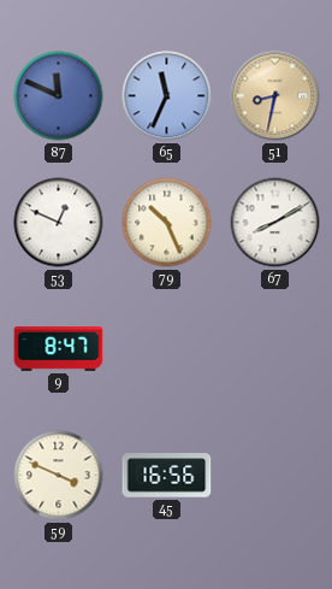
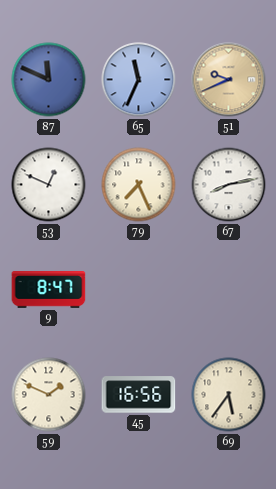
51: 8:32 -> 9:41 (229, 80)
79: 10:26 -> 7:26 (139, 185)
67: 8:10 -> 8:13 (229, 185)
59: 3:49 -> 1:49 (49, 395)
69: none -> 5:36 (229, 395)
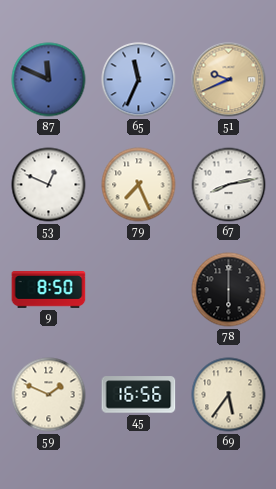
9: 8:47 -> 8:50 (49, 290)
78: none -> 6:00 (229, 290)
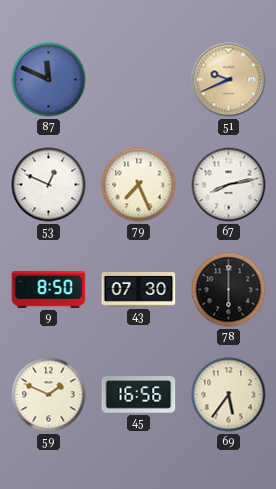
65: 11:34 -> none (139, 80)
43: none -> 07:30 (139, 290)
